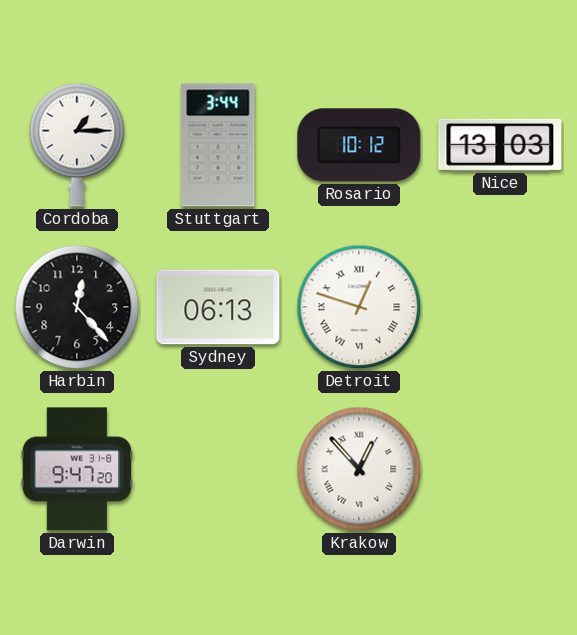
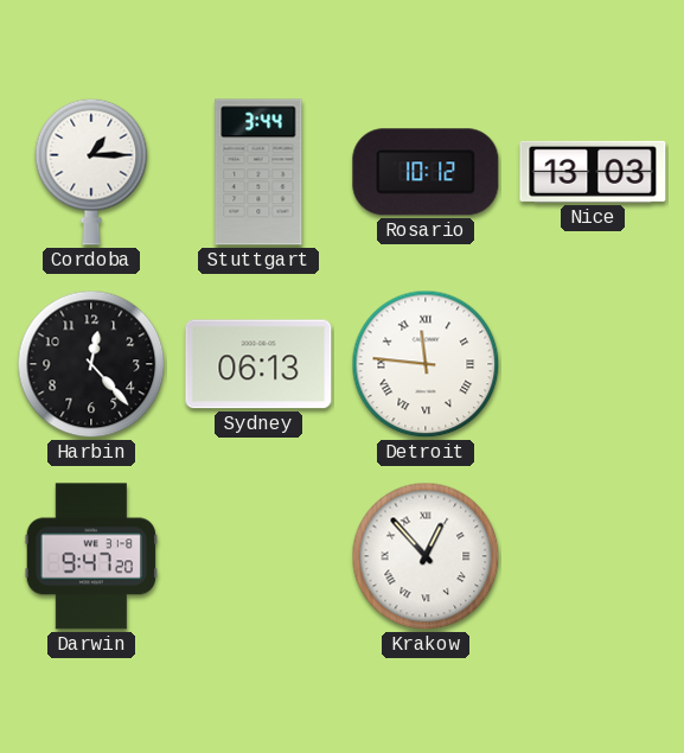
Detroit: 12:48 -> 11:46 (426, 364)
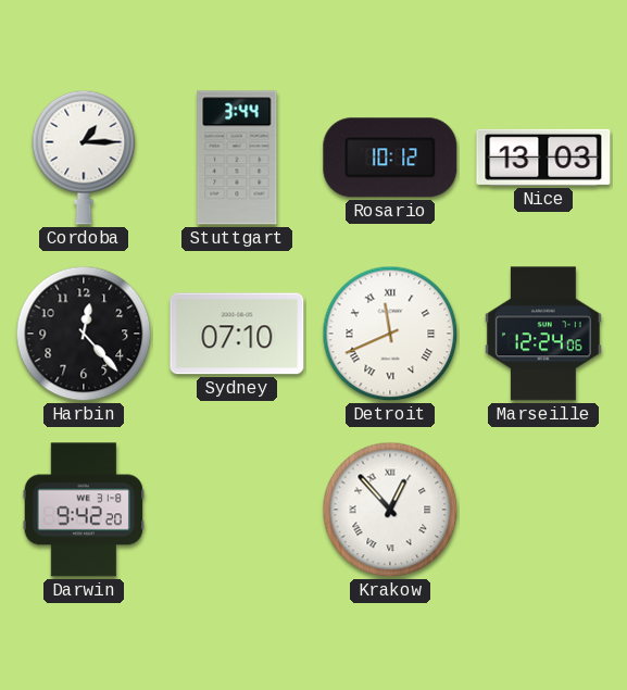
Sydney: 06:13 -> 07:10 (237, 334)
Detroit: 11:46 -> 11:41 (390, 334)
Marseille: none -> 12:24 (543, 334)
Darwin: 9:47 -> 9:42 (84, 510)
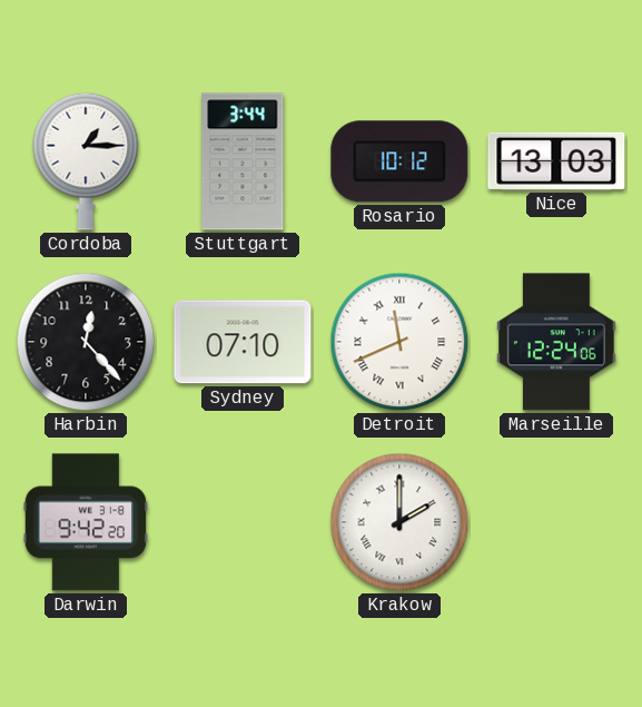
Krakow: 12:53 -> 2:00 (399, 522)
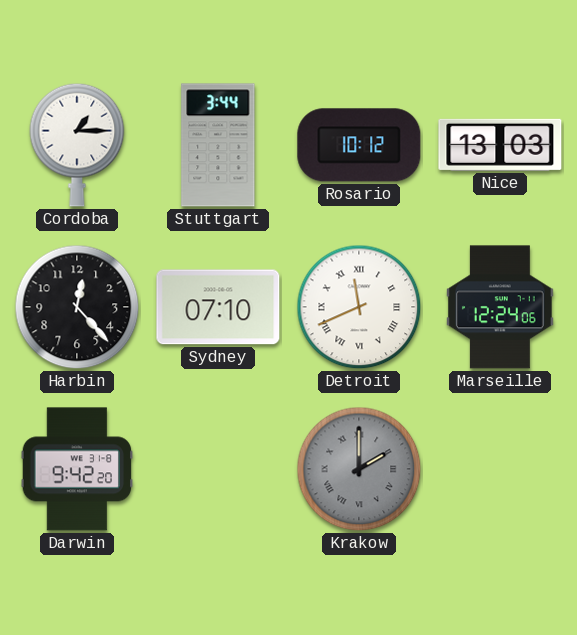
Krakow dial: white -> grey (359, 469)
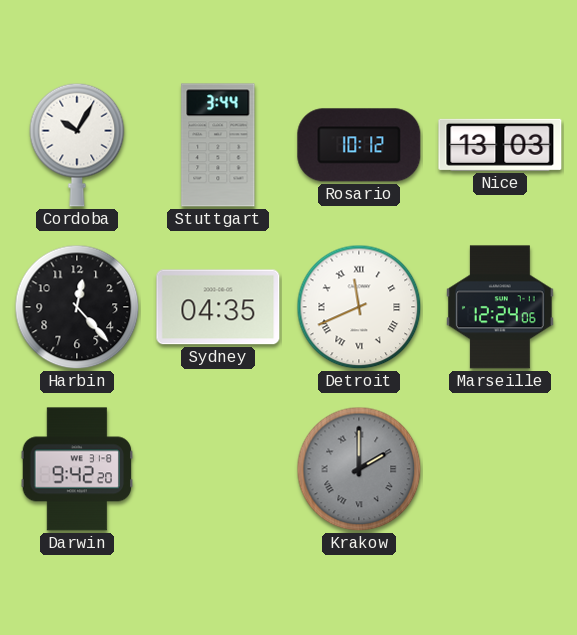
Cordoba: 1:15 -> 10:05 (77, 145)
Sydney: 07:10 -> 04:35 (218, 307)
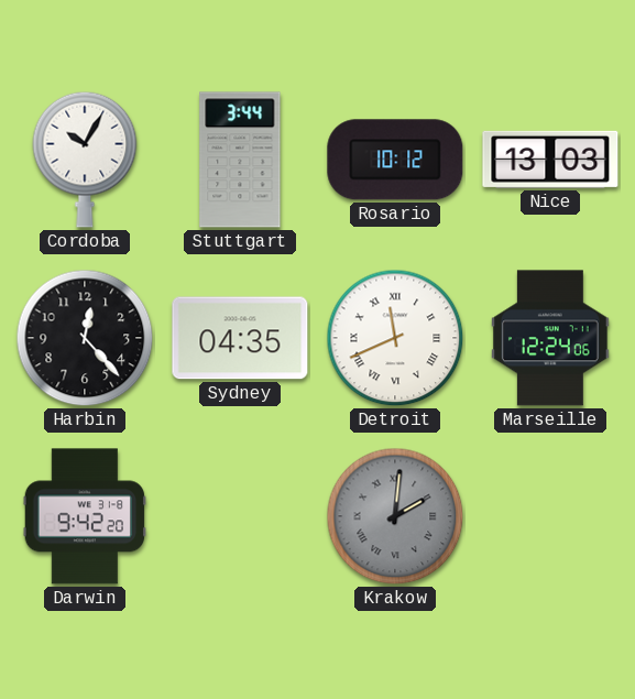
Krakow: 2:00 -> 2:01 (395, 516)
